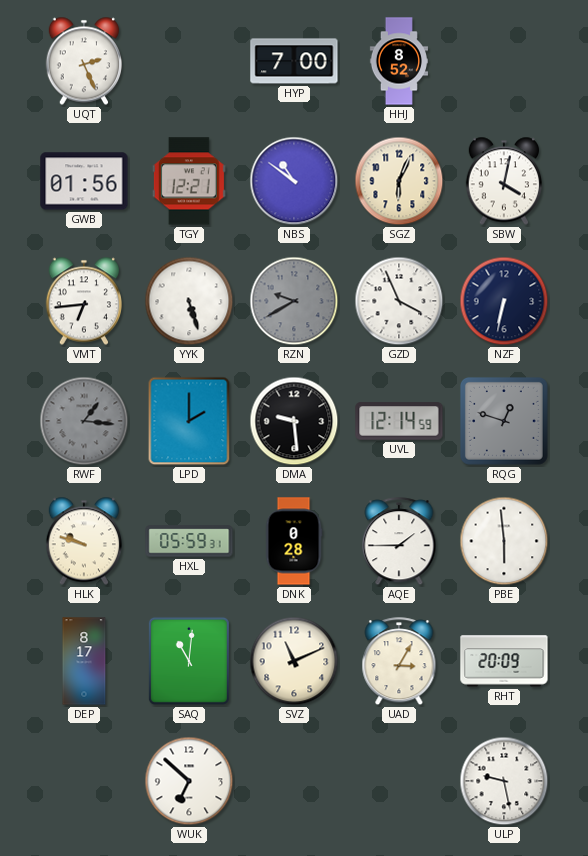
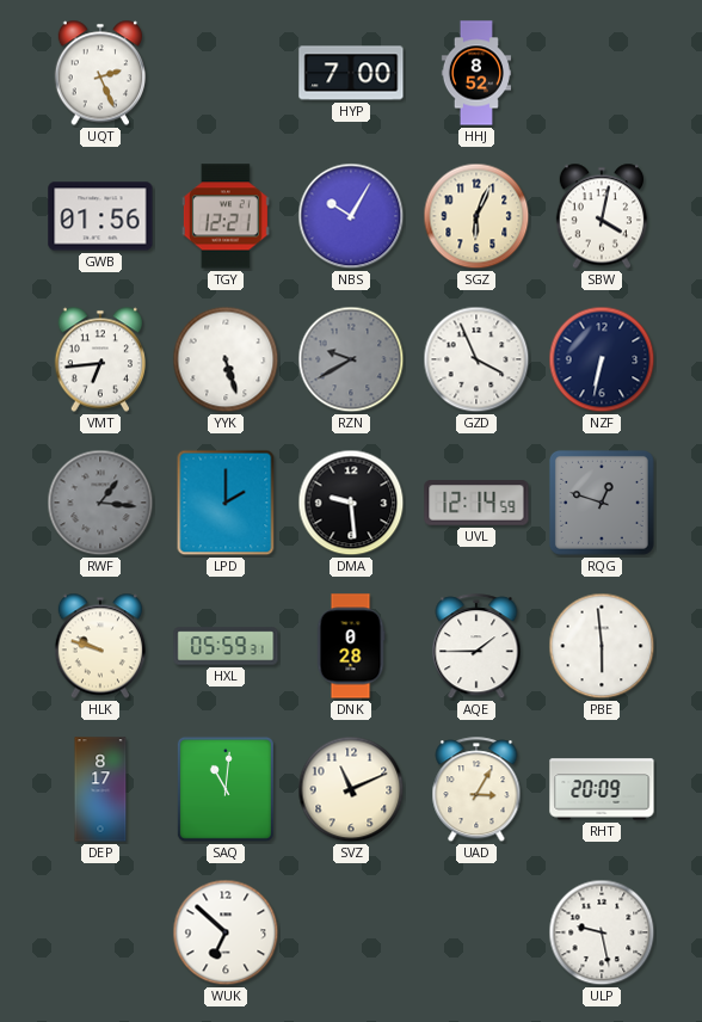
NBS: 10:51 -> 10:05 (351, 216)
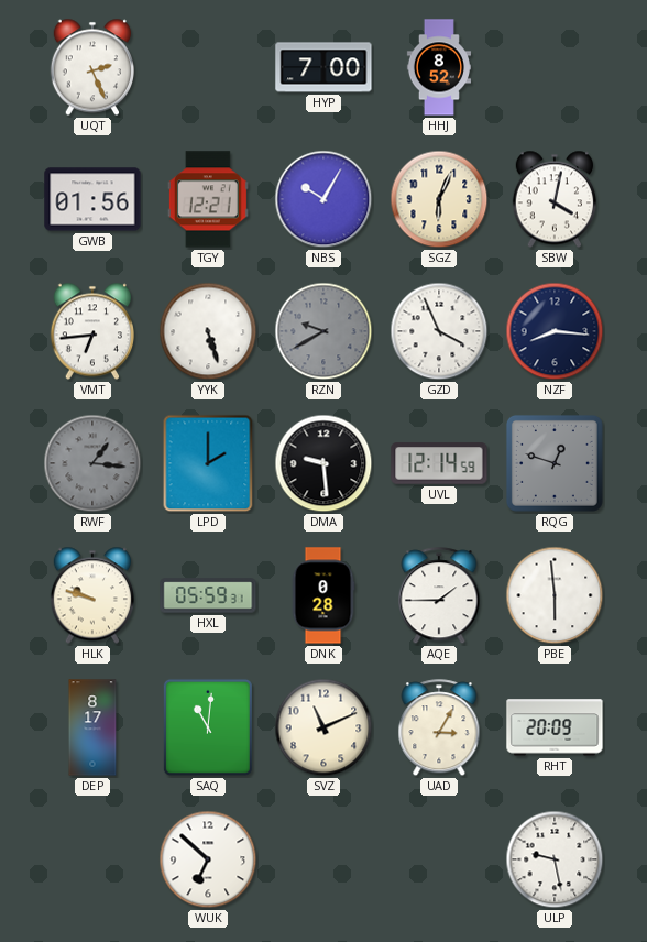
NZF: 6:32 -> 8:16 (555, 331)
